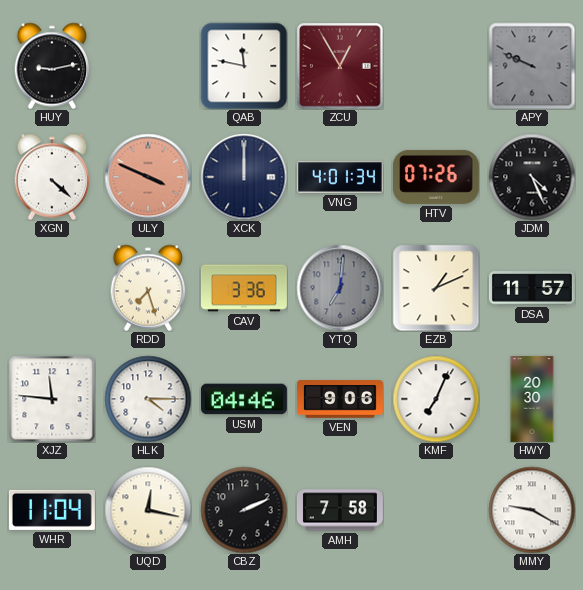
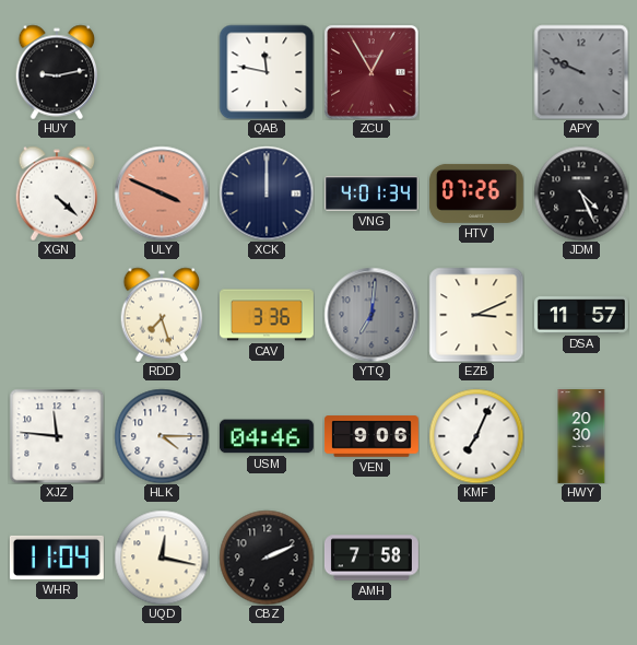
EZB: 1:11 -> 3:11 (476, 315)
MMY: 9:20 -> none (532, 510)
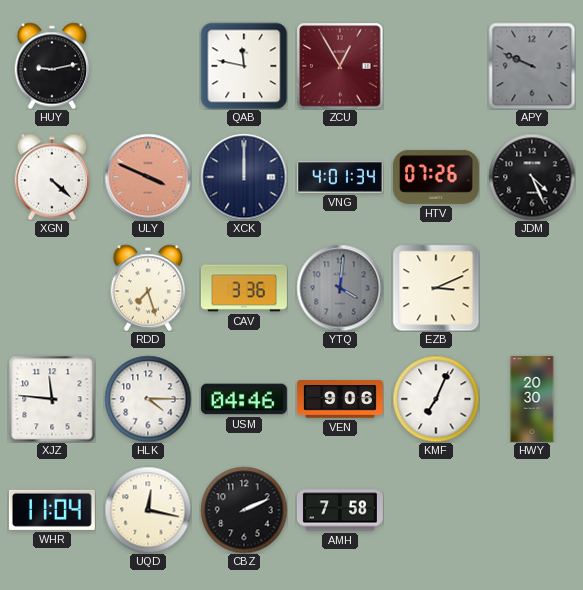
YTQ: 7:01 -> 4:01 (340, 288)
DSA: 11:57 -> none (581, 315)
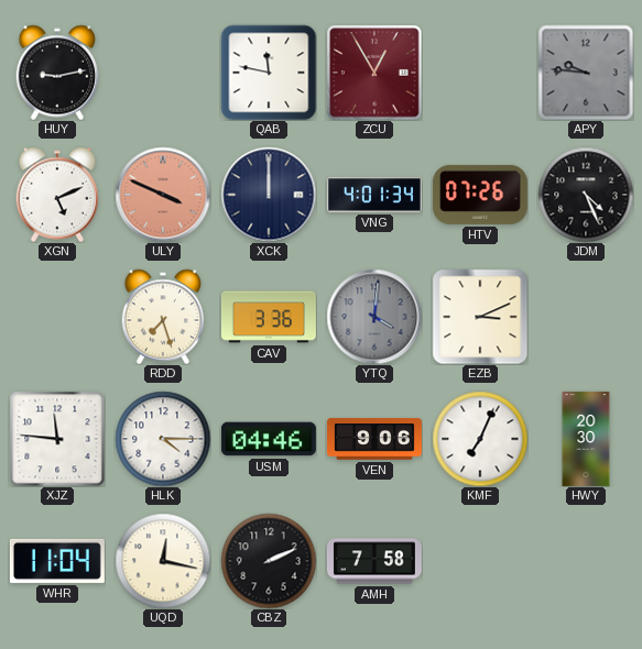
APY: 9:49 -> 9:46 (586, 73)
XGN: 4:22 -> 5:11 (57, 195)
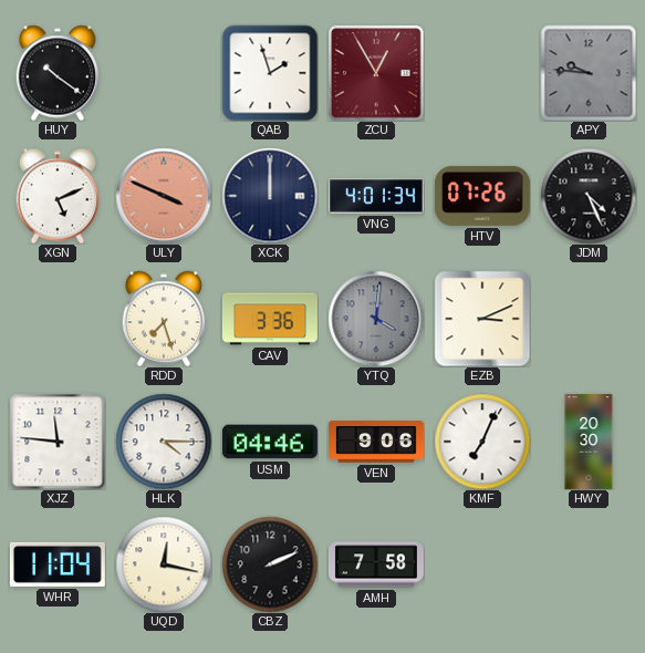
HUY: 9:13 -> 10:21 (58, 73)
QAB: 11:47 -> 1:57 (270, 73)
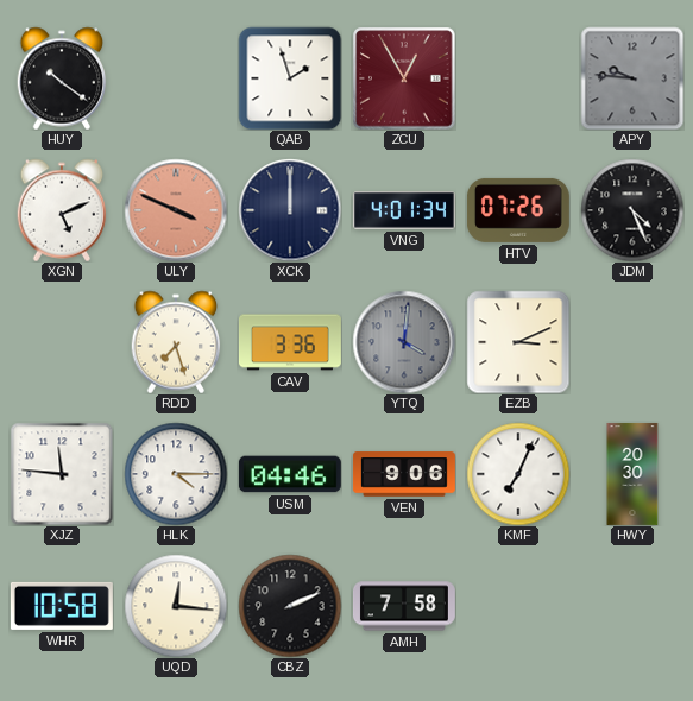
WHR: 11:04 -> 10:58 (62, 606)
UQD: 12:17 -> 12:16 (176, 606)
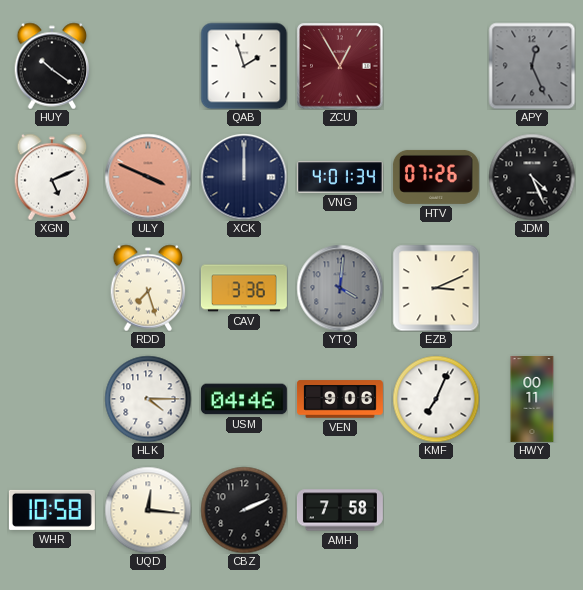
APY: 9:46 -> 12:26 (532, 66)
XJZ: 11:46 -> none (62, 474)
HWY: 20:30 -> 00:11 (532, 399)
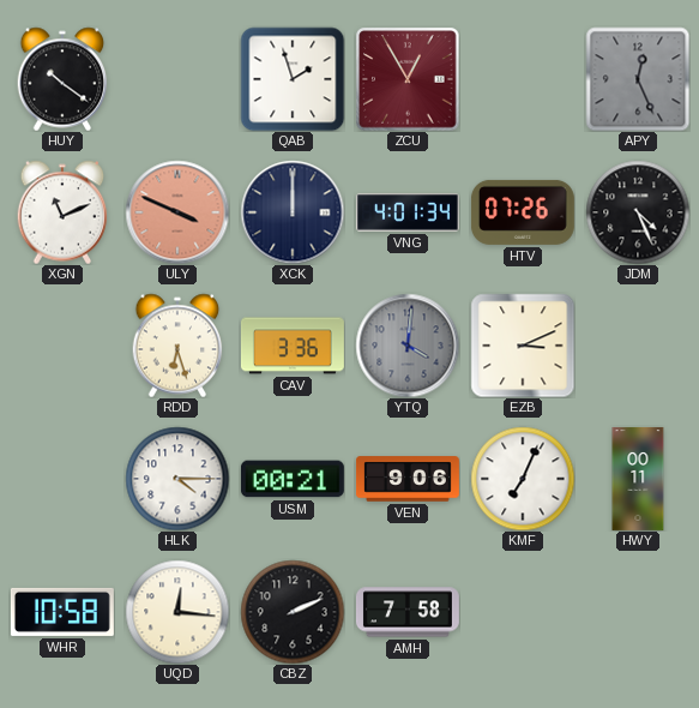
XGN: 5:11 -> 11:11 (62, 212)
RDD: 7:27 -> 6:27 (177, 346)
USM: 04:46 -> 00:21 (293, 479)
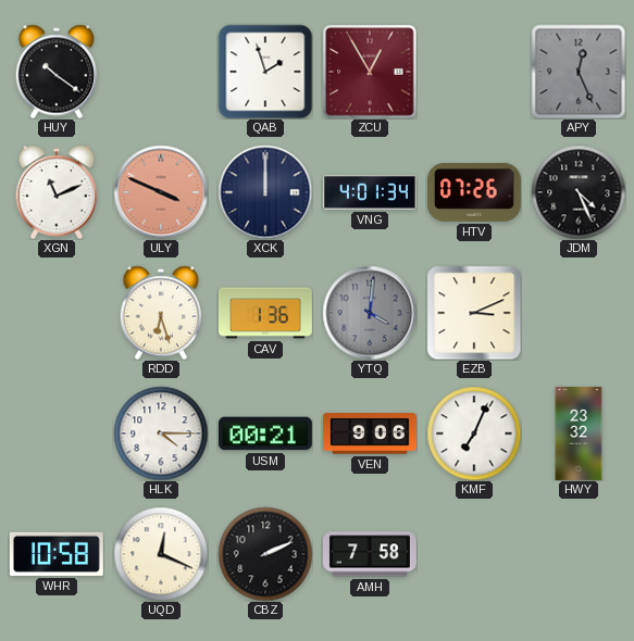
CAV: 3:36 -> 1:36 (265, 313)
HWY: 00:11 -> 23:32 (579, 433)
UQD: 12:16 -> 12:19 (161, 554)
